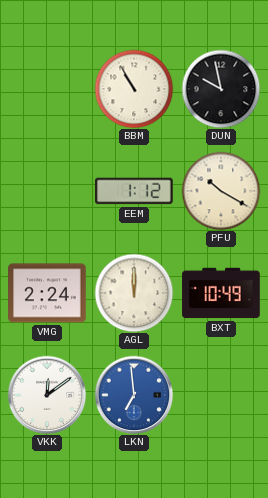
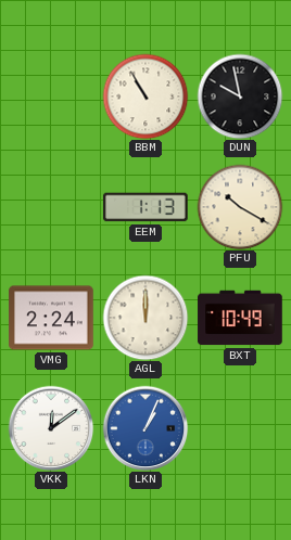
EEM: 1:12 -> 1:13 (147, 207)
LKN: 6:59 -> 1:04 (145, 428)
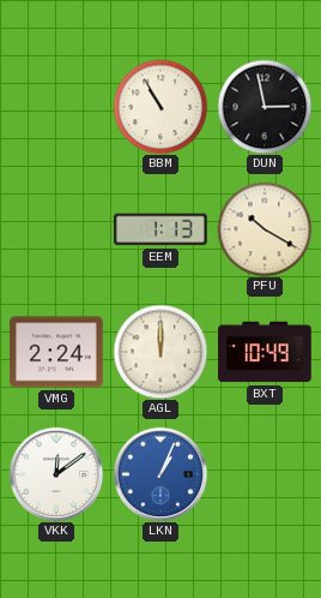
DUN: 9:58 -> 2:58 (265, 107)
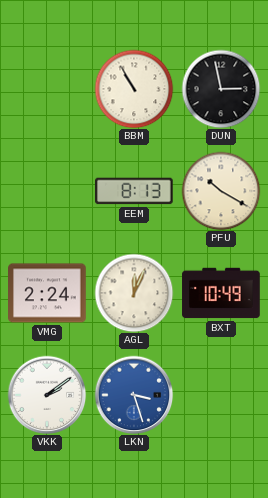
EEM: 1:13 -> 8:13 (135, 191)
AGL: 12:00 -> 12:04 (134, 293)
VKK: 12:09 -> 2:09 (47, 395)
LKN: 1:04 -> 3:27 (134, 395)
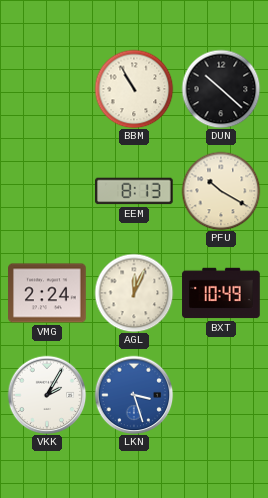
DUN: 2:58 -> 10:22 (221, 89)
VKK: 2:09 -> 2:05 (47, 395)
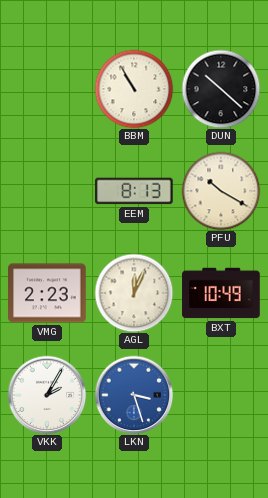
VMG: 2:24 -> 2:23 (47, 293)
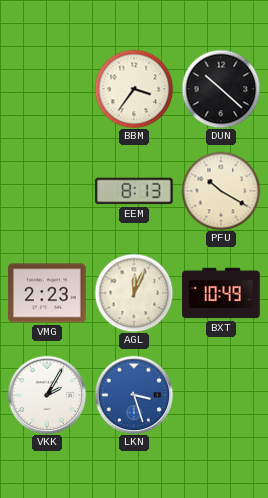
BBM: 10:55 -> 3:36 (134, 89)
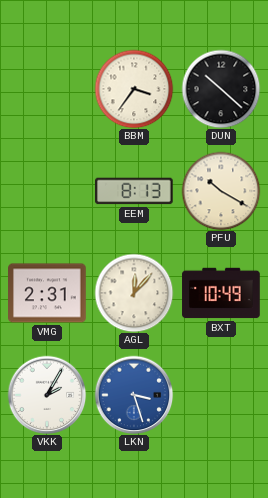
VMG: 2:23 -> 2:31 (47, 293)
AGL: 12:04 -> 12:07 (134, 293)
